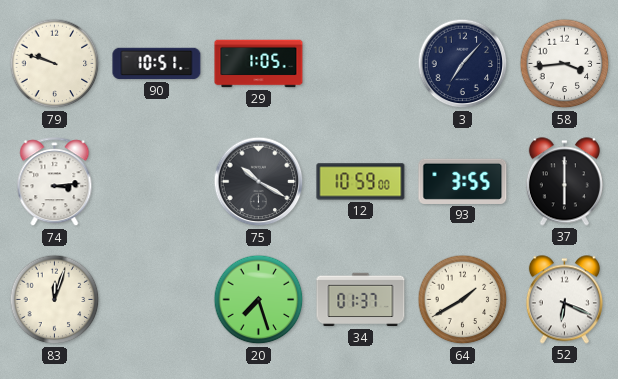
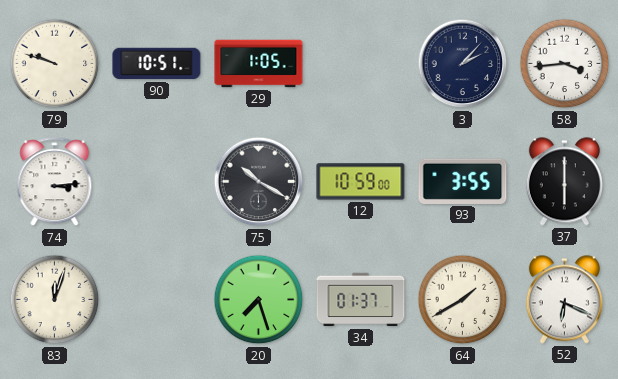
3: 7:07 -> 2:07 (463, 64)
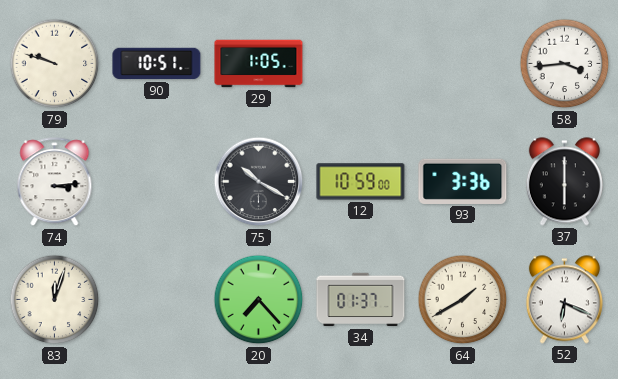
3: 2:07 -> none (463, 64)
93: 3:55 -> 3:36 (463, 181)
20: 7:27 -> 7:23 (259, 300)
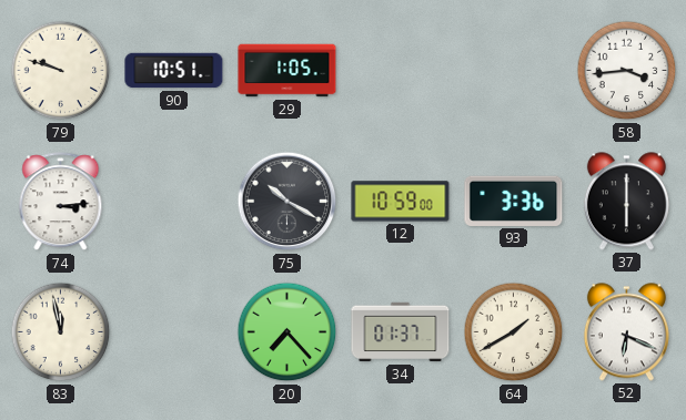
83: 12:03 -> 11:58 (61, 332)
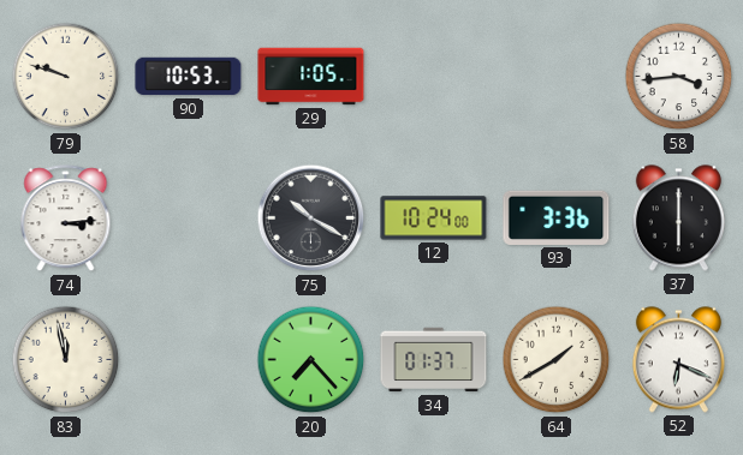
90: 10:51 -> 10:53 (189, 77)
12: 10:59 -> 10:24 (434, 218)
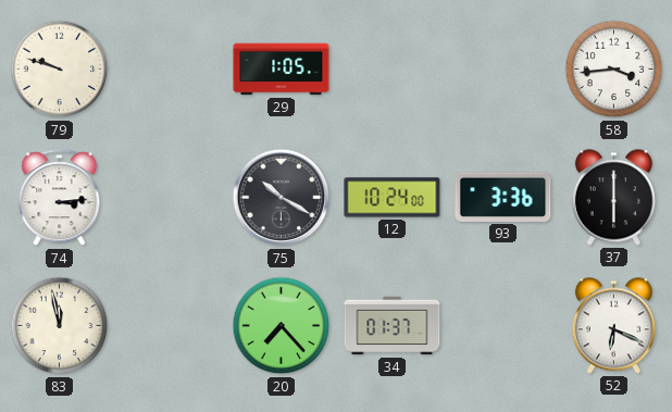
90: 10:53 -> none (189, 77)
64: 1:40 -> none (557, 360)
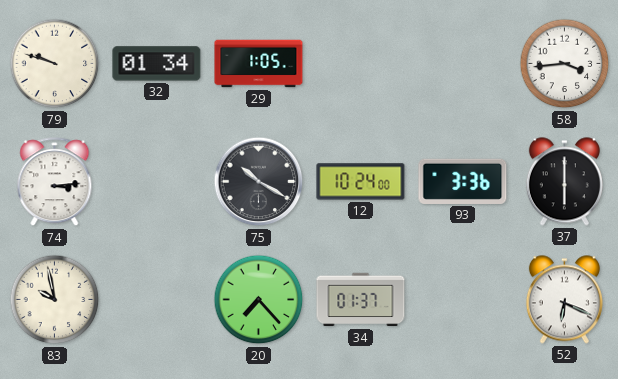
32: none -> 01:34 (157, 64)
83: 11:58 -> 9:58 (55, 300)
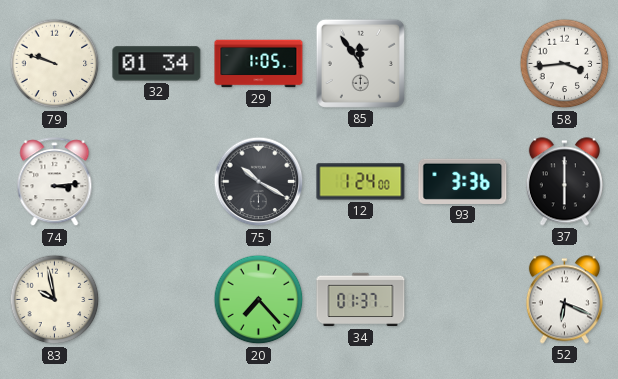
85: none -> 11:54 (360, 63)
12: 10:24 -> 1:24 (361, 182)
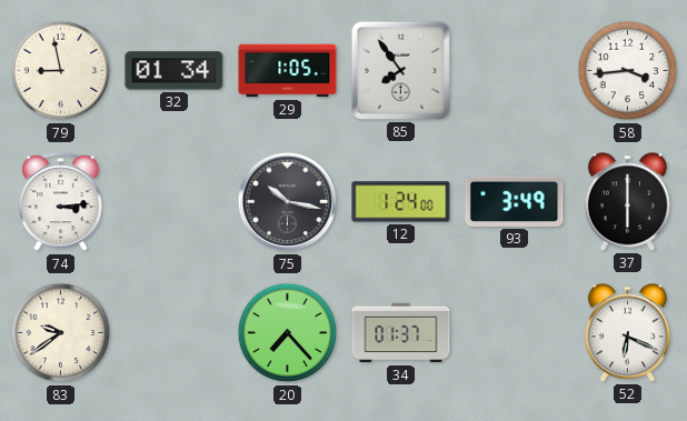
79: 9:48 -> 8:58 (61, 71)
85: 11:54 -> 7:54 (400, 70)
75: 10:20 -> 10:17 (288, 202)
93: 3:36 -> 3:49 (515, 201)
83: 9:58 -> 9:39 (61, 333)
